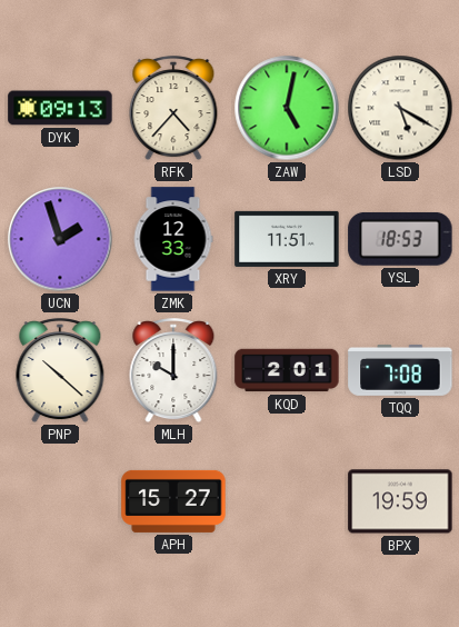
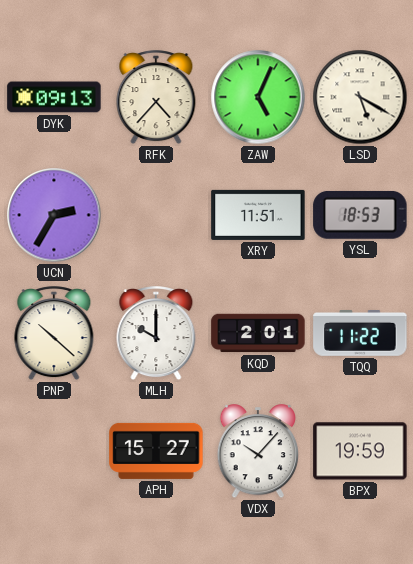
ZAW: 5:02 -> 5:04 (258, 97)
UCN: 1:57 -> 2:35 (54, 215)
ZMK: 12:33 -> none (173, 239)
TQQ: 7:08 -> 11:22 (360, 333)
VDX: none -> 10:07 (258, 452)
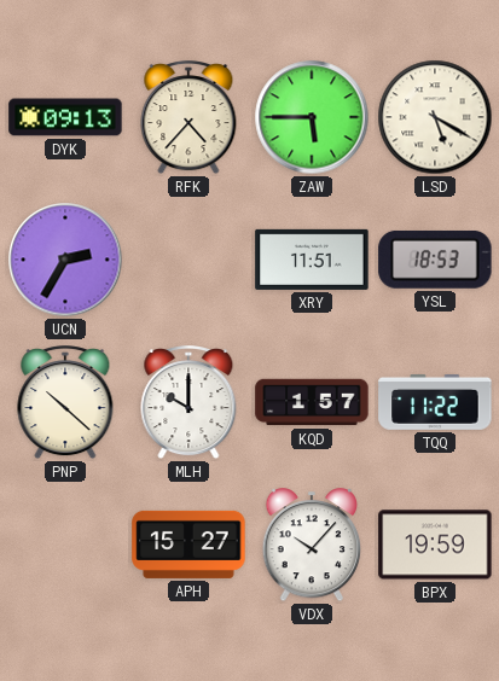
ZAW: 5:04 -> 5:45 (312, 117)
KQD: 2:01 -> 1:57 (312, 402)
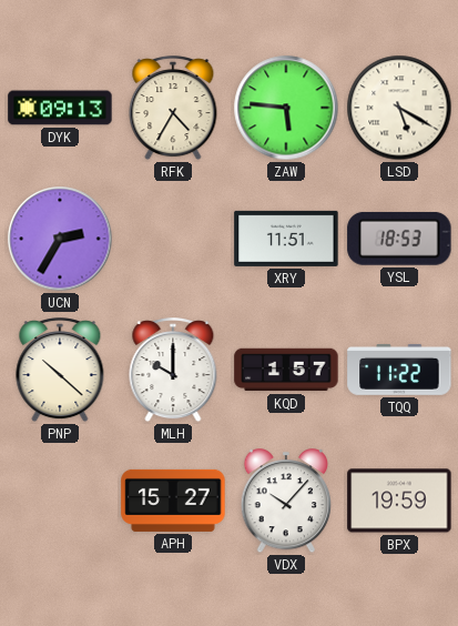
RFK: 4:37 -> 4:35 (173, 109)
ZAW: 5:45 -> 5:46 (286, 108)
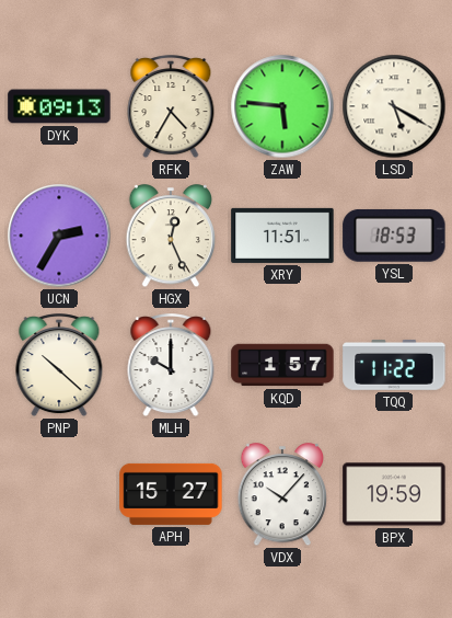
HGX: none -> 12:26 (171, 237)
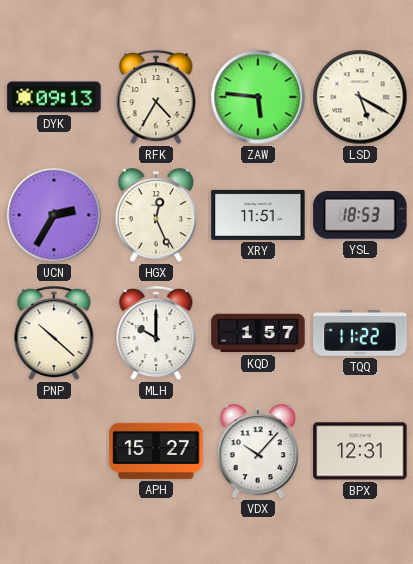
BPX: 19:59 -> 12:31 (360, 451)
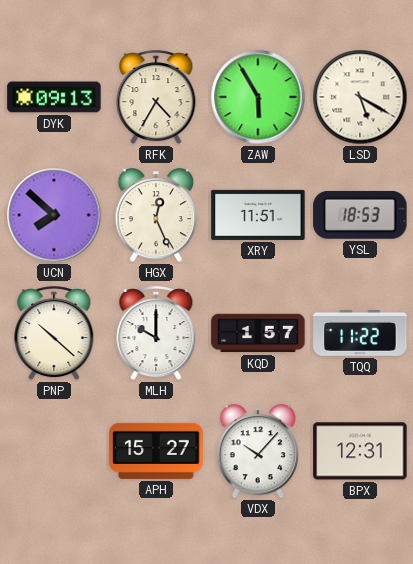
ZAW: 5:46 -> 5:55 (258, 97)
UCN: 2:35 -> 7:52 (54, 215)
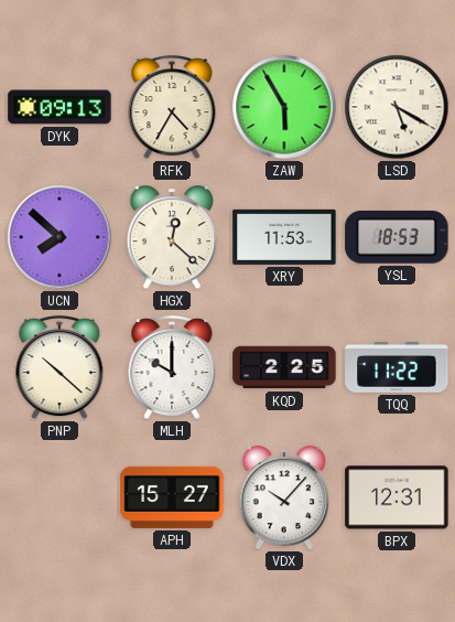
HGX: 12:26 -> 12:22 (172, 238)
XRY: 11:51 -> 11:53 (284, 237)
KQD: 1:57 -> 2:25 (284, 367)
